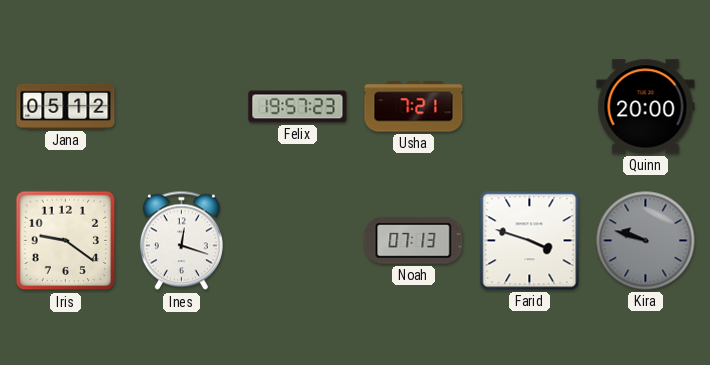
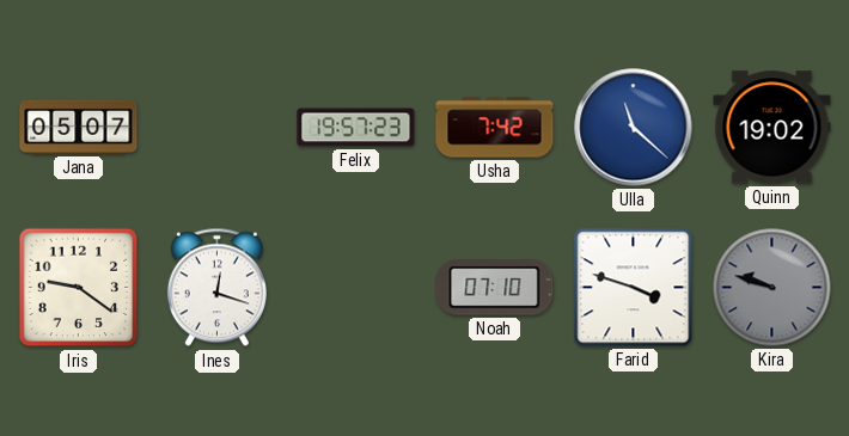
Jana: 05:12 -> 05:07 (79, 127)
Usha: 7:21 -> 7:42 (495, 128)
Ulla: none -> 11:22 (634, 128)
Quinn: 20:00 -> 19:02 (772, 128)
Noah: 07:13 -> 07:10 (495, 288)
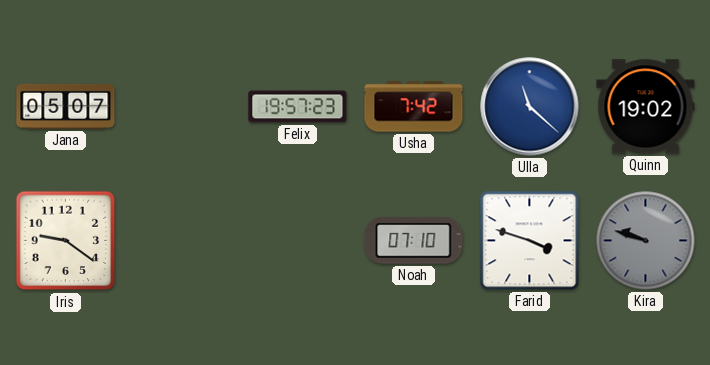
Ines: 12:18 -> none (216, 288)
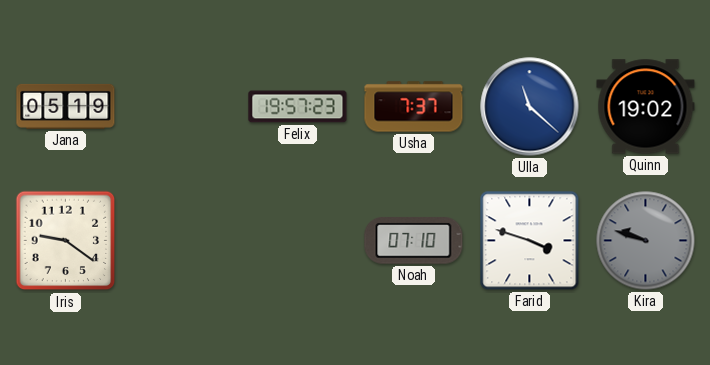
Jana: 05:07 -> 05:19 (66, 106)
Usha: 7:42 -> 7:37 (414, 107)
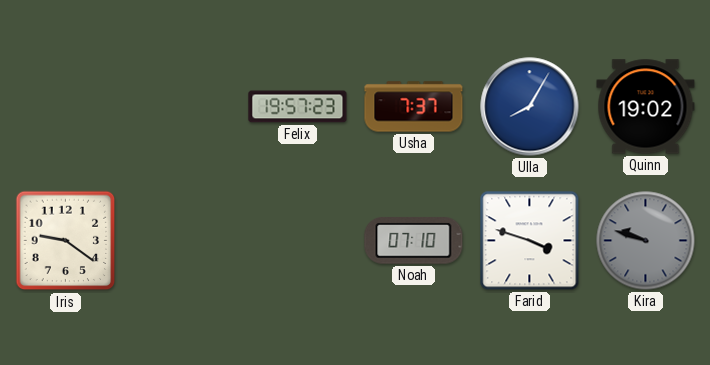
Jana: 05:19 -> none (66, 106)
Ulla: 11:22 -> 8:05 (530, 107)
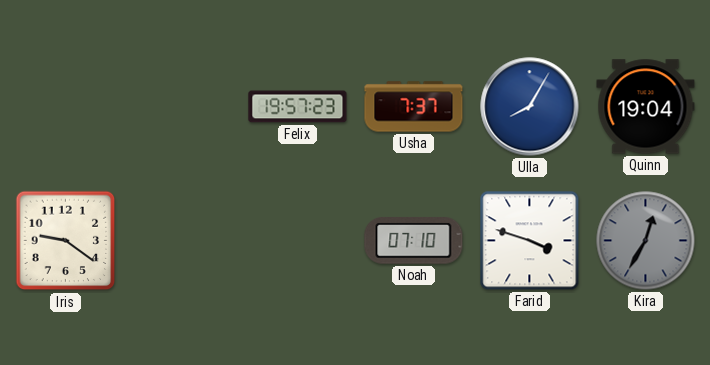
Quinn: 19:02 -> 19:04 (646, 107)
Kira: 9:48 -> 12:35 (646, 241)
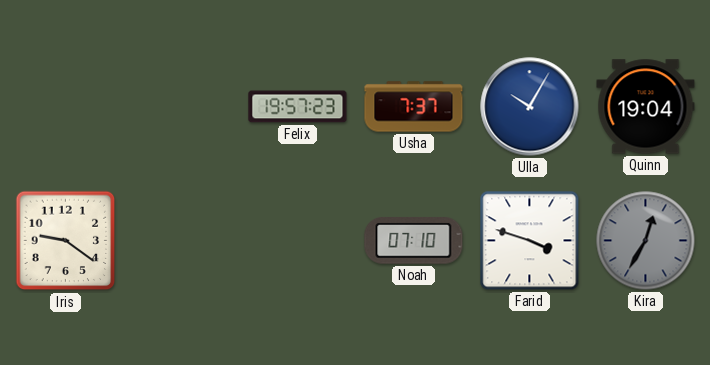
Ulla: 8:05 -> 10:05 (530, 107)
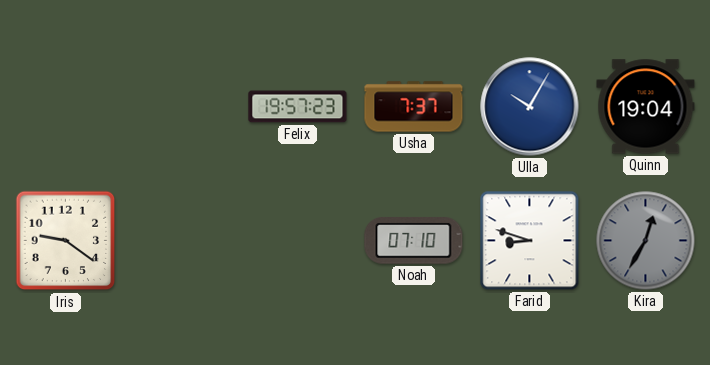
Farid: 3:48 -> 8:48 (530, 241)
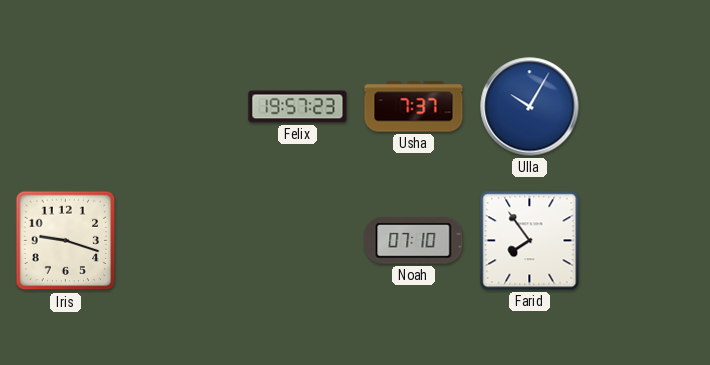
Quinn: 19:04 -> none (646, 107)
Iris: 9:21 -> 9:18 (66, 241)
Farid: 8:48 -> 7:54 (530, 241)
Kira: 12:35 -> none (646, 241)
